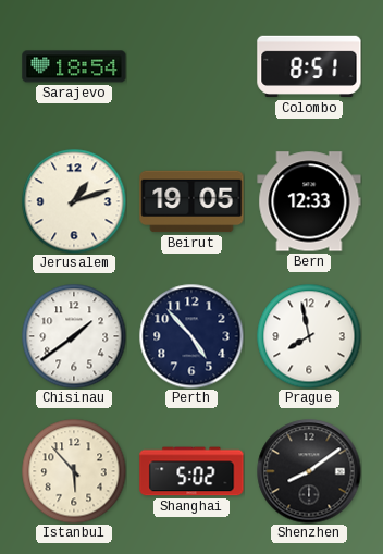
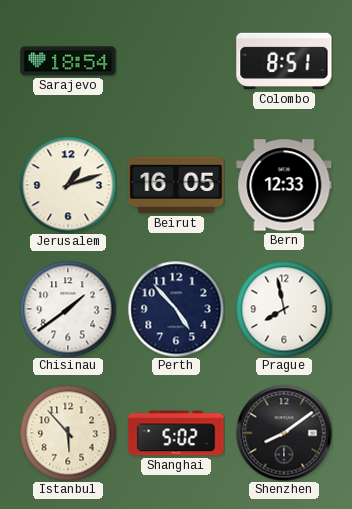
Beirut: 19:05 -> 16:05 (176, 185)
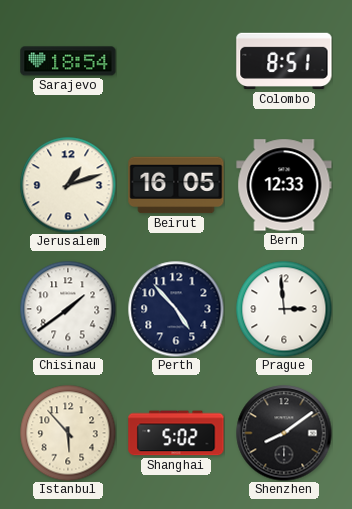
Prague: 7:58 -> 2:59 (284, 309)
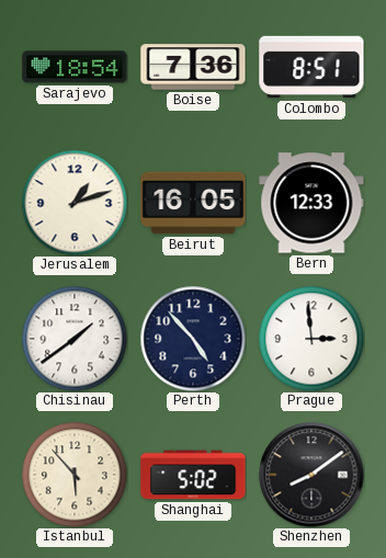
Boise: none -> 7:36 (193, 67)
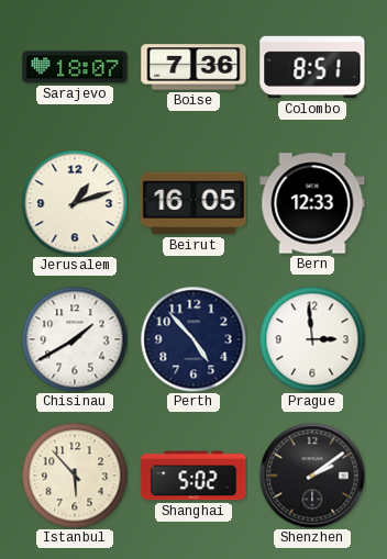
Sarajevo: 18:54 -> 18:07 (75, 67)
Chisinau: 1:39 -> 1:40 (75, 339)
Shenzhen: 8:09 -> 2:09 (312, 476)
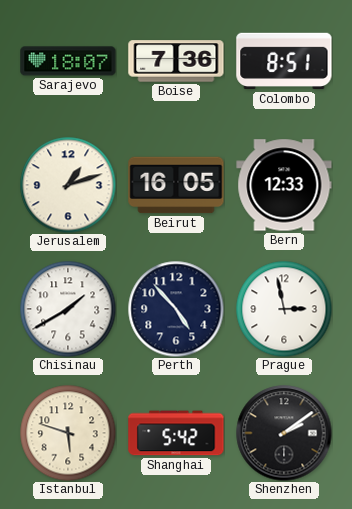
Prague: 2:59 -> 2:58 (284, 309)
Istanbul: 5:53 -> 5:48 (68, 433)
Shanghai: 5:02 -> 5:42 (176, 433)
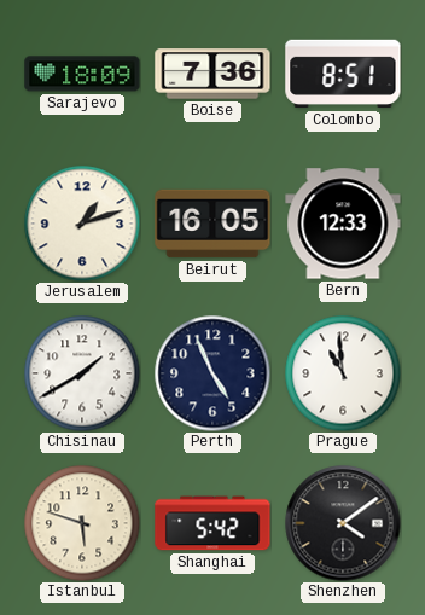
Sarajevo: 18:07 -> 18:09 (82, 74)
Perth: 4:53 -> 4:56 (212, 373)
Prague: 2:58 -> 10:59 (343, 373)
Shenzhen: 2:09 -> 4:09 (343, 523)
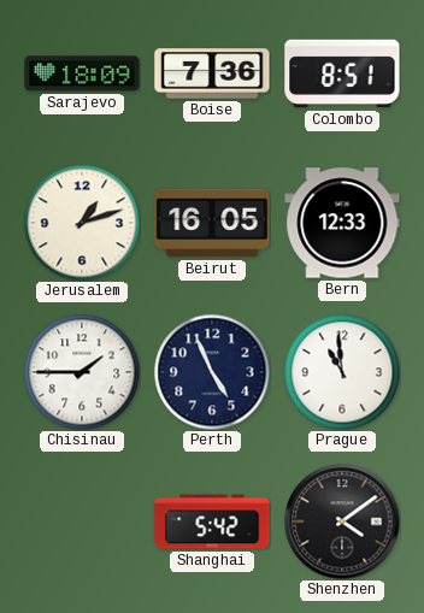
Chisinau: 1:40 -> 1:45 (82, 372)
Istanbul: 5:48 -> none (82, 523)
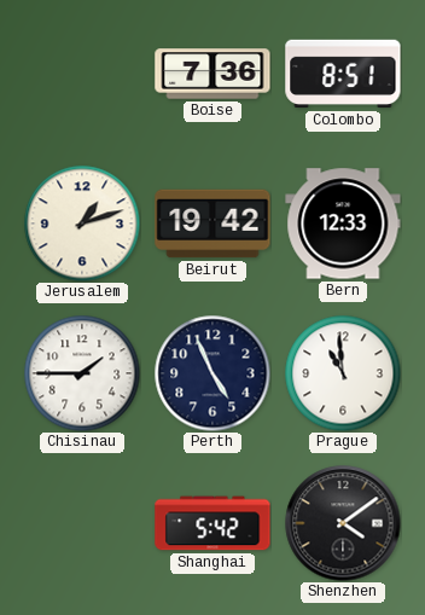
Sarajevo: 18:09 -> none (82, 73)
Beirut: 16:05 -> 19:42 (212, 224)
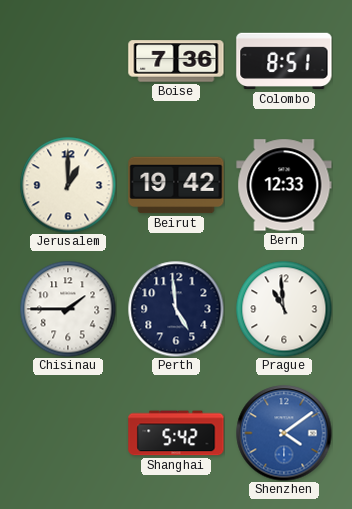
Jerusalem: 1:12 -> 1:00 (68, 185)
Perth: 4:56 -> 4:59 (176, 309)
Shenzhen dial: black -> blue (284, 433)
